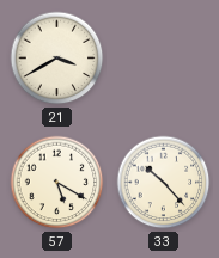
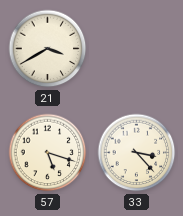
57: 5:20 -> 5:18 (48, 153)
33: 10:23 -> 3:23 (137, 153)
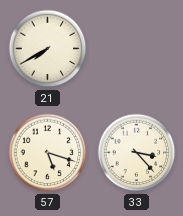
21: 3:40 -> 7:40 (48, 49)
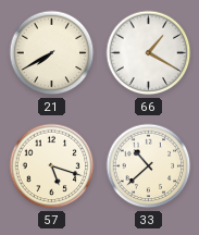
66: none -> 1:20 (149, 53)
33: 3:23 -> 10:38 (149, 166)
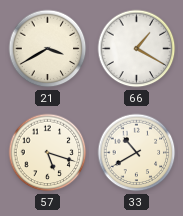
21: 7:40 -> 3:40 (48, 49)
33: 10:38 -> 10:40 (137, 153)
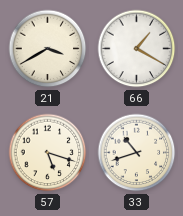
33: 10:40 -> 10:42 (137, 153)
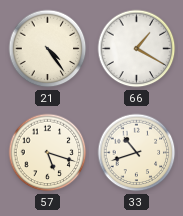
21: 3:40 -> 4:24 (48, 49)
